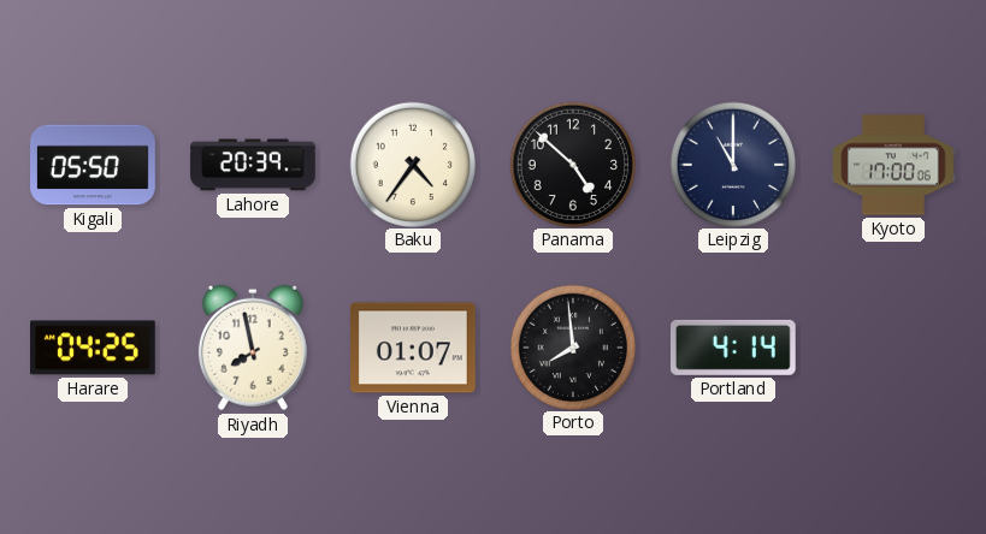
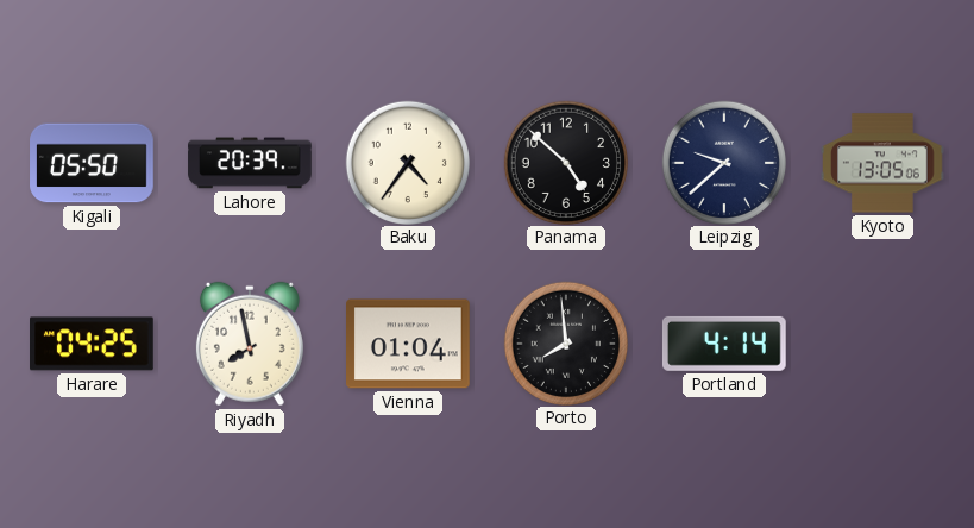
Leipzig: 11:00 -> 9:38 (723, 162)
Kyoto: 17:00 -> 13:05 (884, 163)
Vienna: 01:07 -> 01:04 (409, 344)
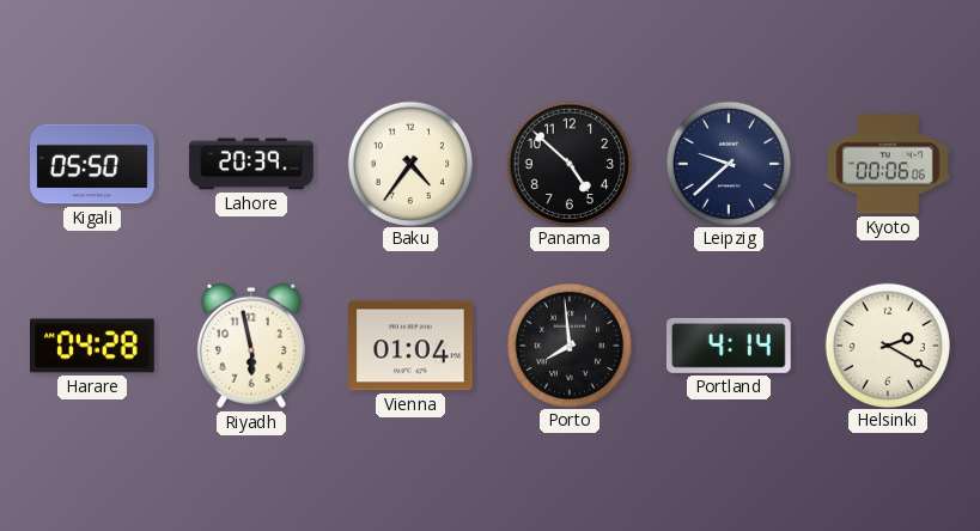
Kyoto: 13:05 -> 00:06 (889, 164)
Harare: 04:25 -> 04:28 (93, 346)
Riyadh: 7:58 -> 5:58 (251, 346)
Helsinki: none -> 2:20 (887, 344)
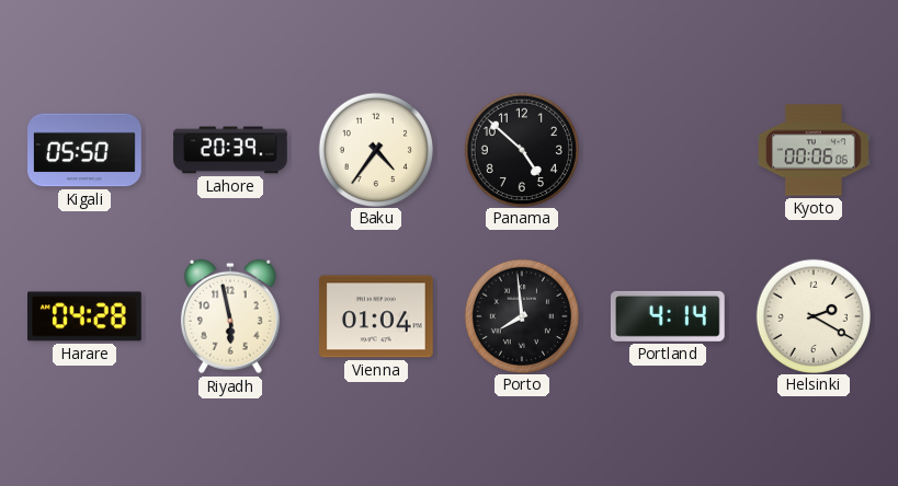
Leipzig: 9:38 -> none (728, 163)
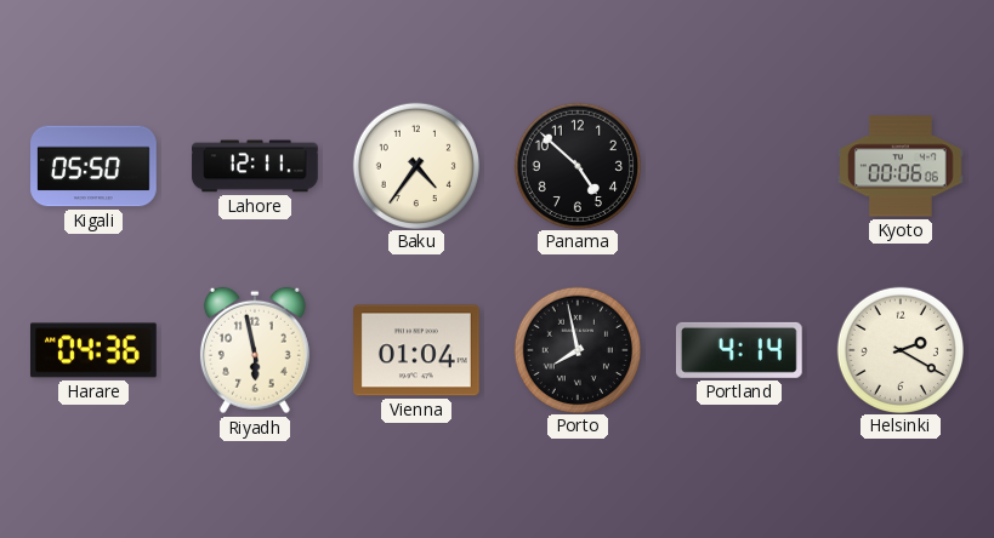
Lahore: 20:39 -> 12:11 (255, 166)
Harare: 04:28 -> 04:36 (95, 350)
Porto: 7:59 -> 7:58 (576, 349)
